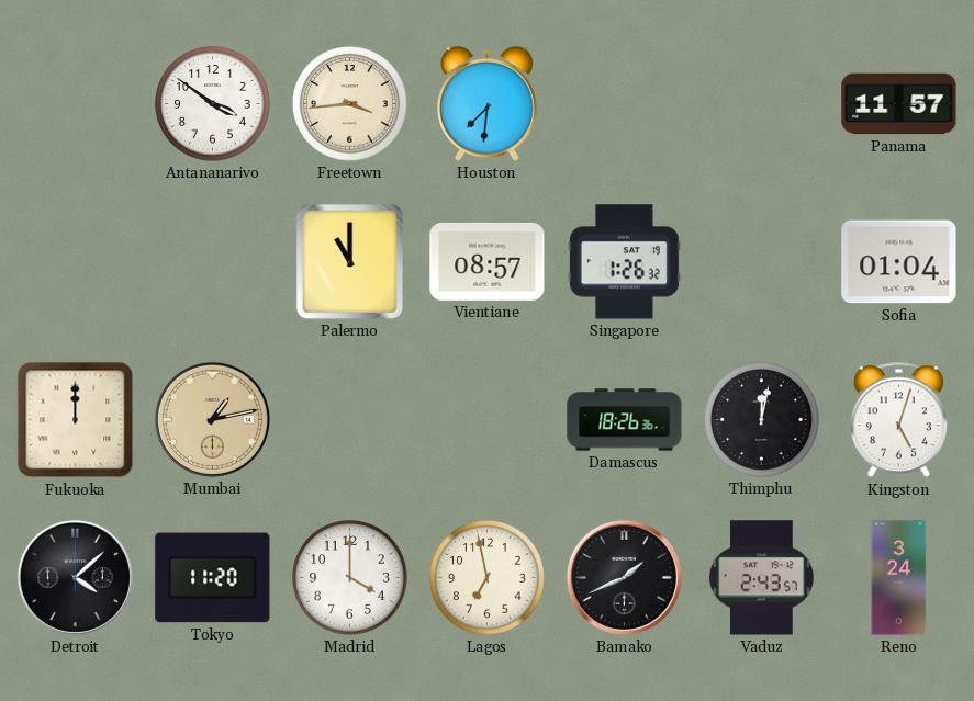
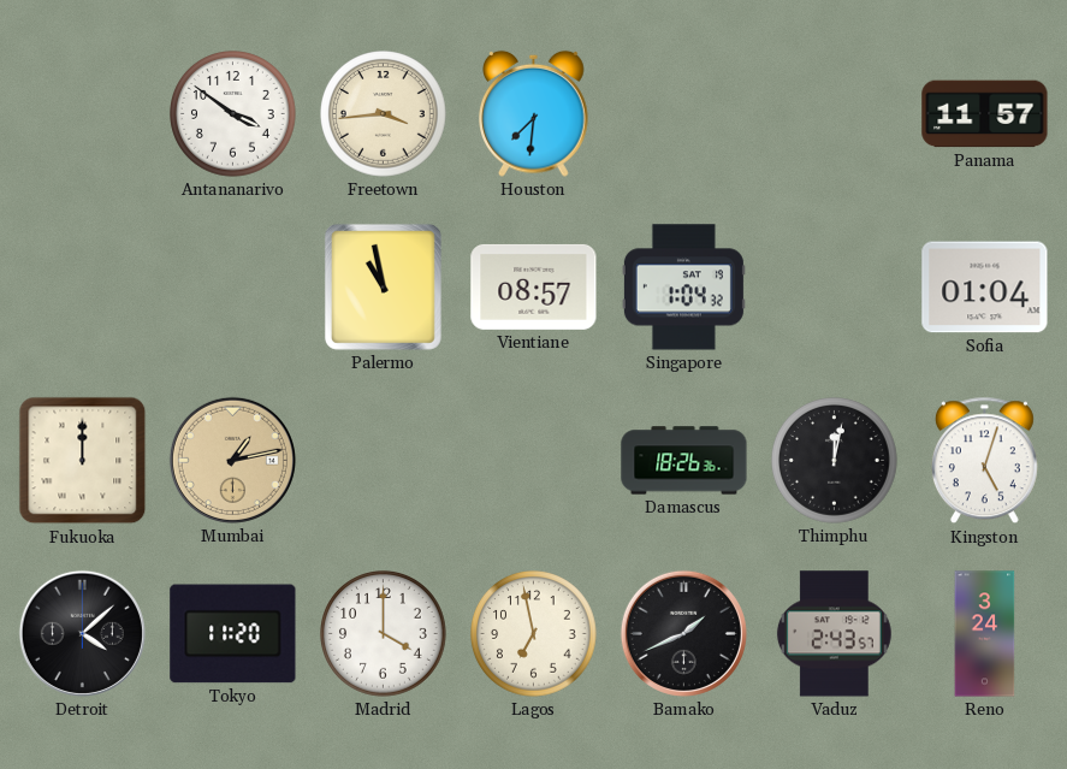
Palermo: 11:00 -> 10:58 (383, 286)
Singapore: 1:26 -> 1:04 (683, 288)
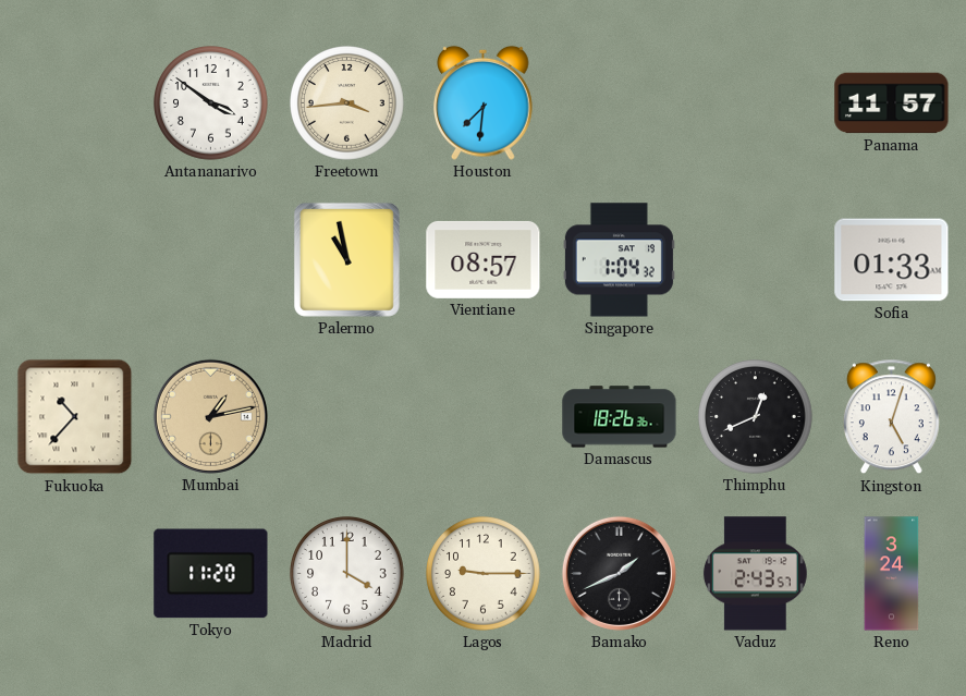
Sofia: 01:04 -> 01:33 (892, 260)
Fukuoka: 12:00 -> 10:37 (75, 417)
Thimphu: 12:02 -> 12:41 (756, 417)
Detroit: 4:08 -> none (82, 633)
Lagos: 6:58 -> 9:15 (484, 574)
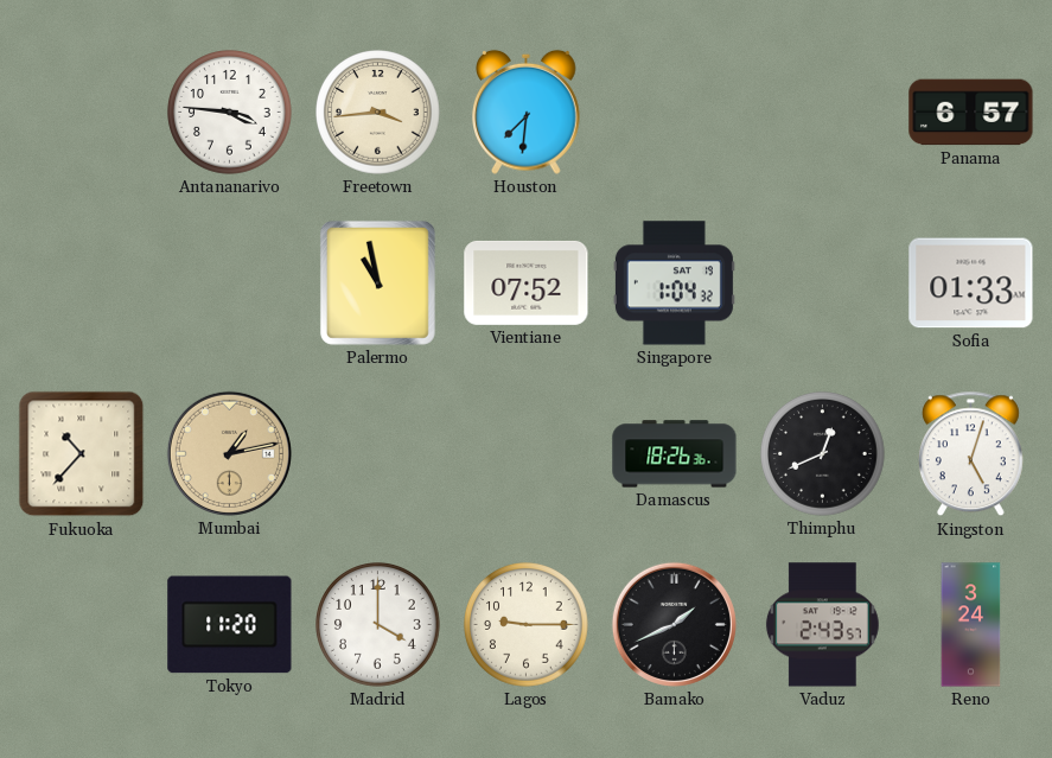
Antananarivo: 3:51 -> 3:46 (230, 113)
Panama: 11:57 -> 6:57 (971, 113)
Vientiane: 08:57 -> 07:52 (527, 282)
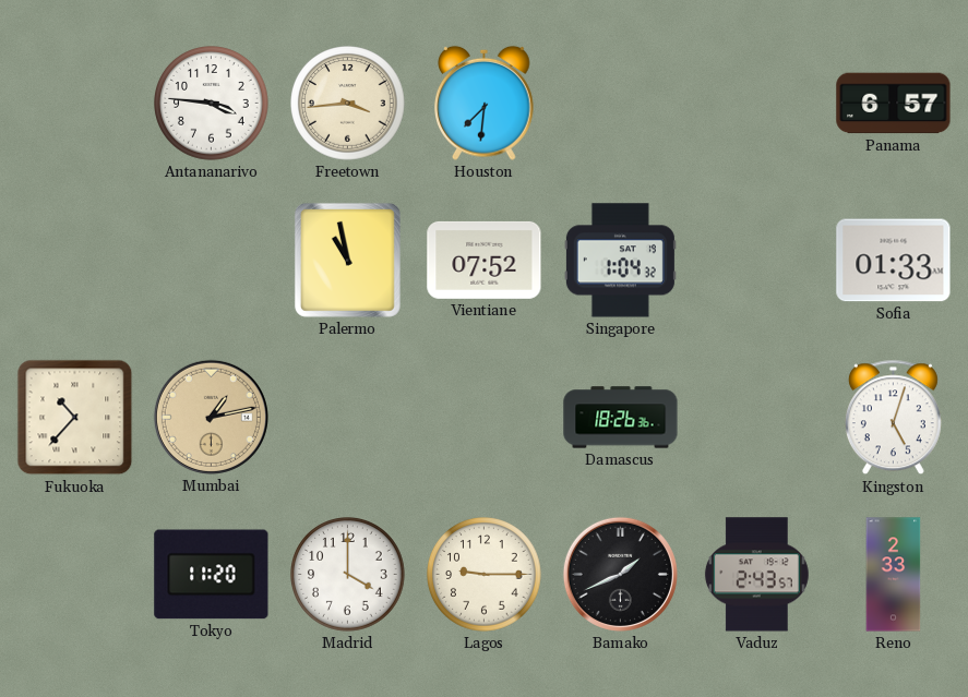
Thimphu: 12:41 -> none (823, 454)
Reno: 3:24 -> 2:33 (894, 575)
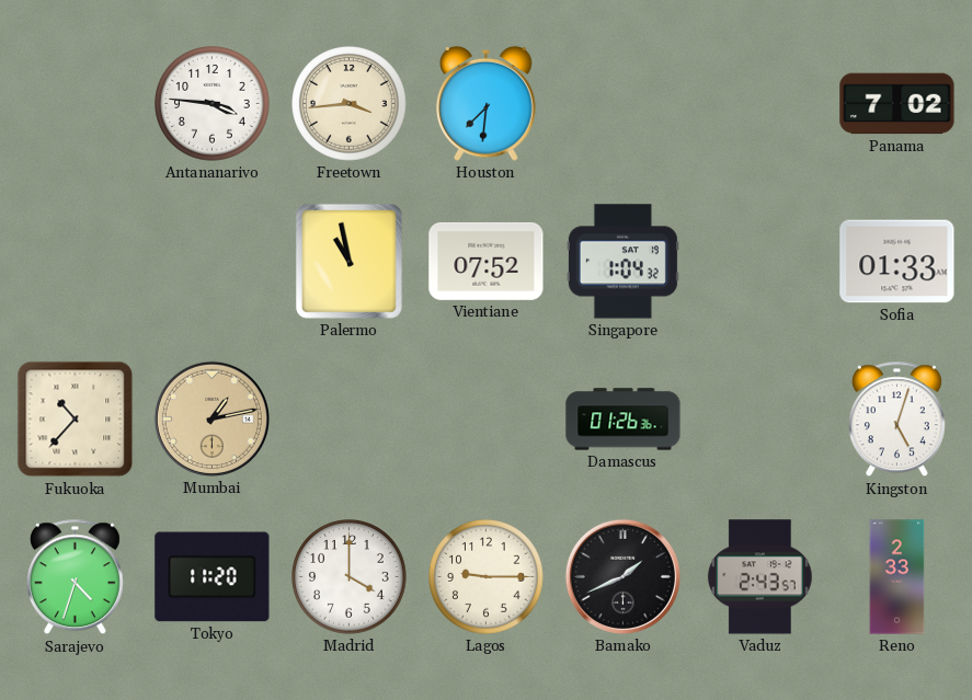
Panama: 6:57 -> 7:02 (897, 104)
Damascus: 18:26 -> 01:26 (624, 420)
Sarajevo: none -> 4:33 (75, 577)
